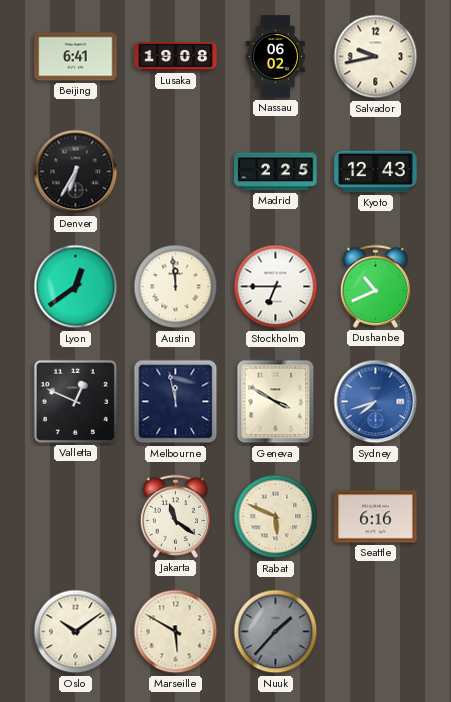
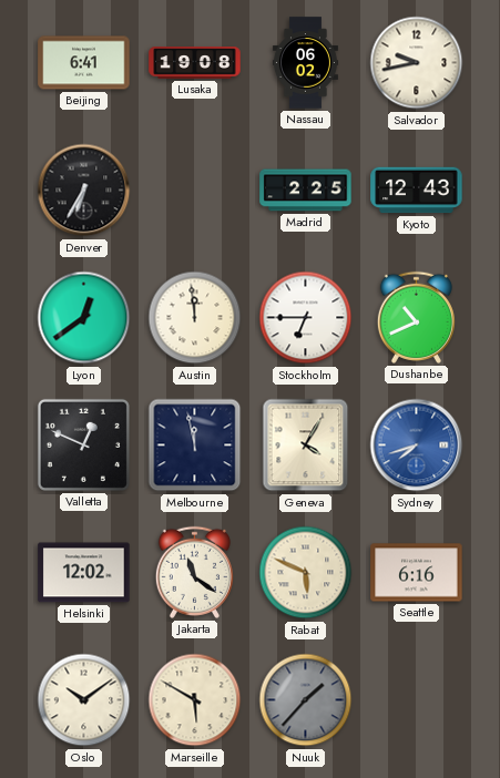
Geneva: 3:50 -> 4:05 (306, 446)
Helsinki: none -> 12:02 (84, 573)
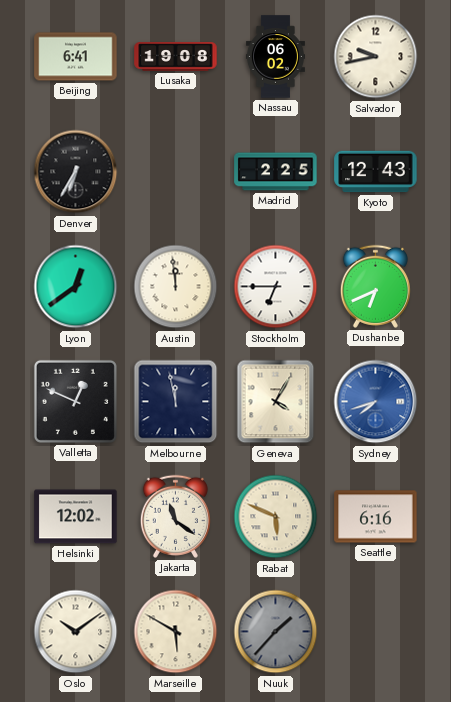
Dushanbe: 10:41 -> 6:41 (375, 286)
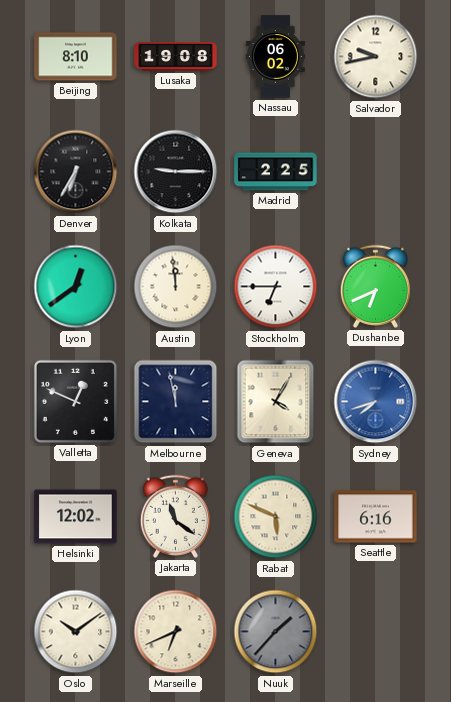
Beijing: 6:41 -> 8:10 (76, 57)
Kolkata: none -> 9:15 (176, 172)
Kyoto: 12:43 -> none (376, 172)
Marseille: 5:50 -> 6:41 (176, 632)
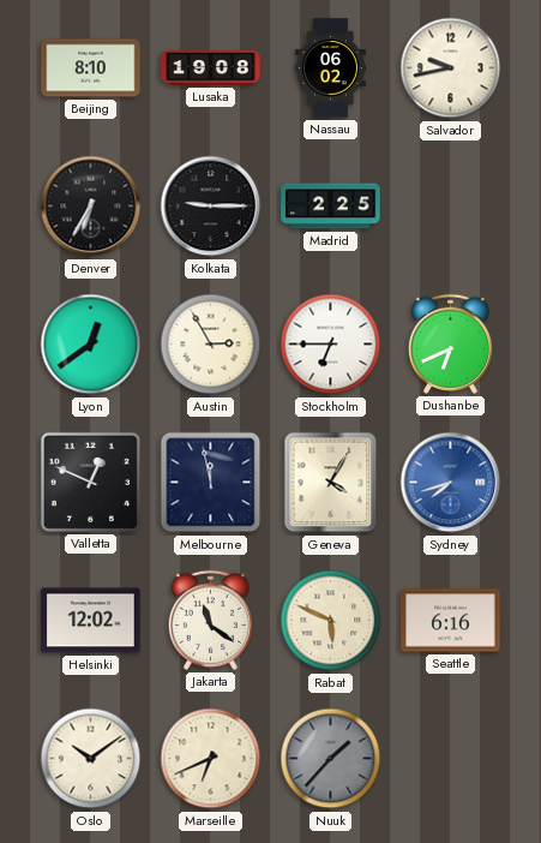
Austin: 11:59 -> 2:55 (211, 345)
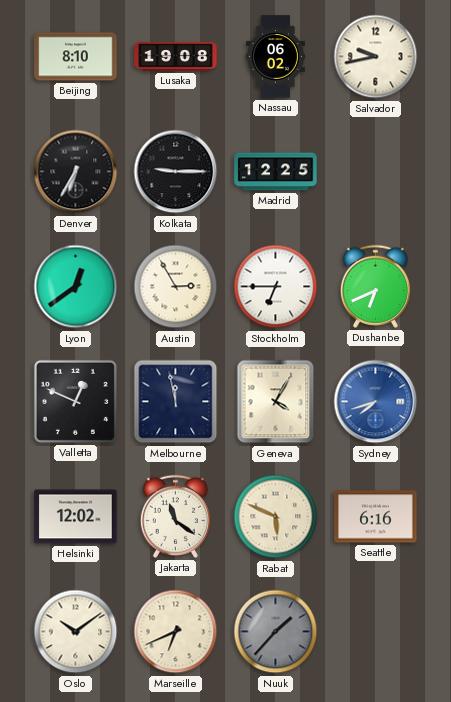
Madrid: 2:25 -> 12:25 (276, 172)
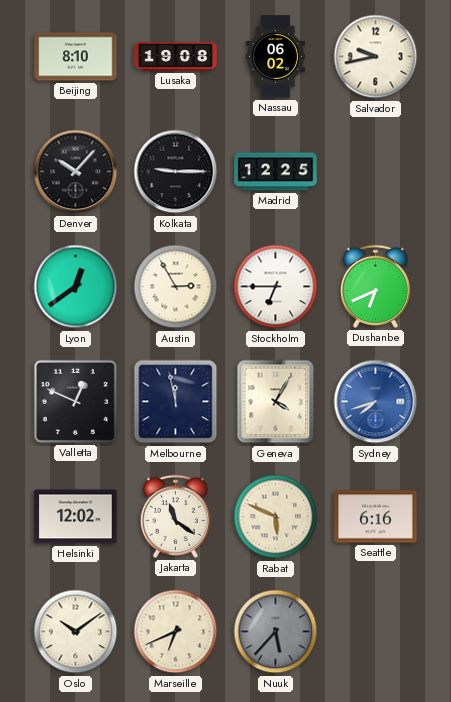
Denver: 6:35 -> 10:07 (76, 172)
Nuuk: 1:37 -> 5:37 (276, 632)
